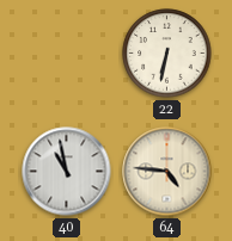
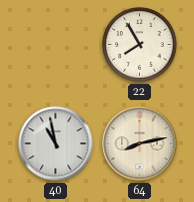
22: 6:32 -> 7:55 (140, 45)
64: 4:46 -> 8:13 (140, 144)
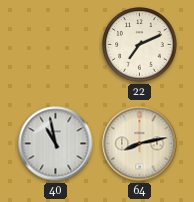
22: 7:55 -> 7:11 (140, 45)
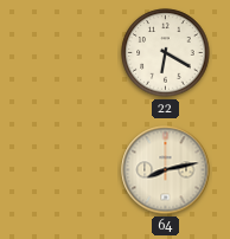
22: 7:11 -> 6:20 (166, 53)
40: 10:58 -> none (56, 144)
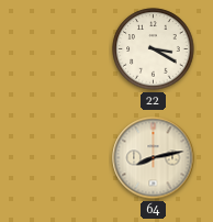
22: 6:20 -> 3:20 (154, 49)
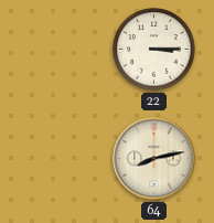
22: 3:20 -> 3:15 (154, 50)
